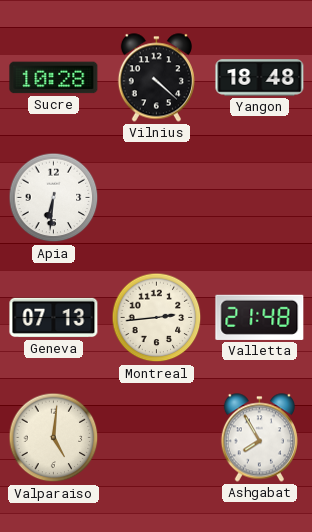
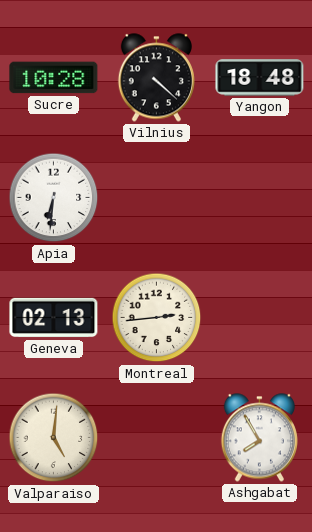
Geneva: 07:13 -> 02:13 (54, 318)
Valletta: 21:48 -> none (260, 317)
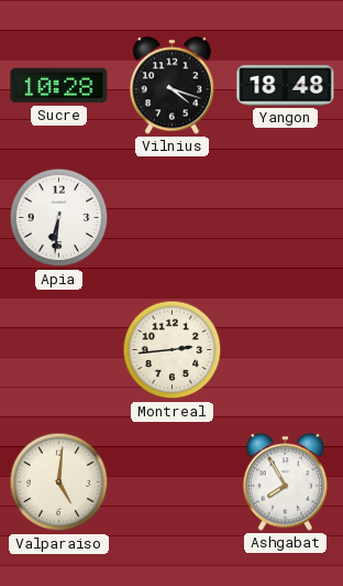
Vilnius: 4:22 -> 4:18 (171, 86)
Geneva: 02:13 -> none (54, 318)
